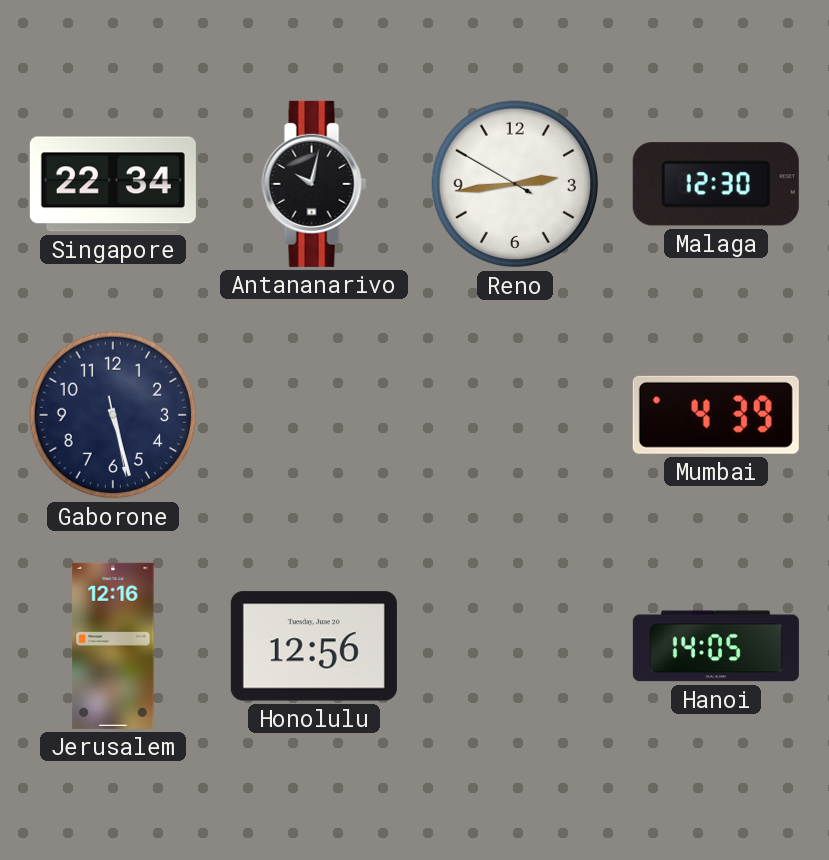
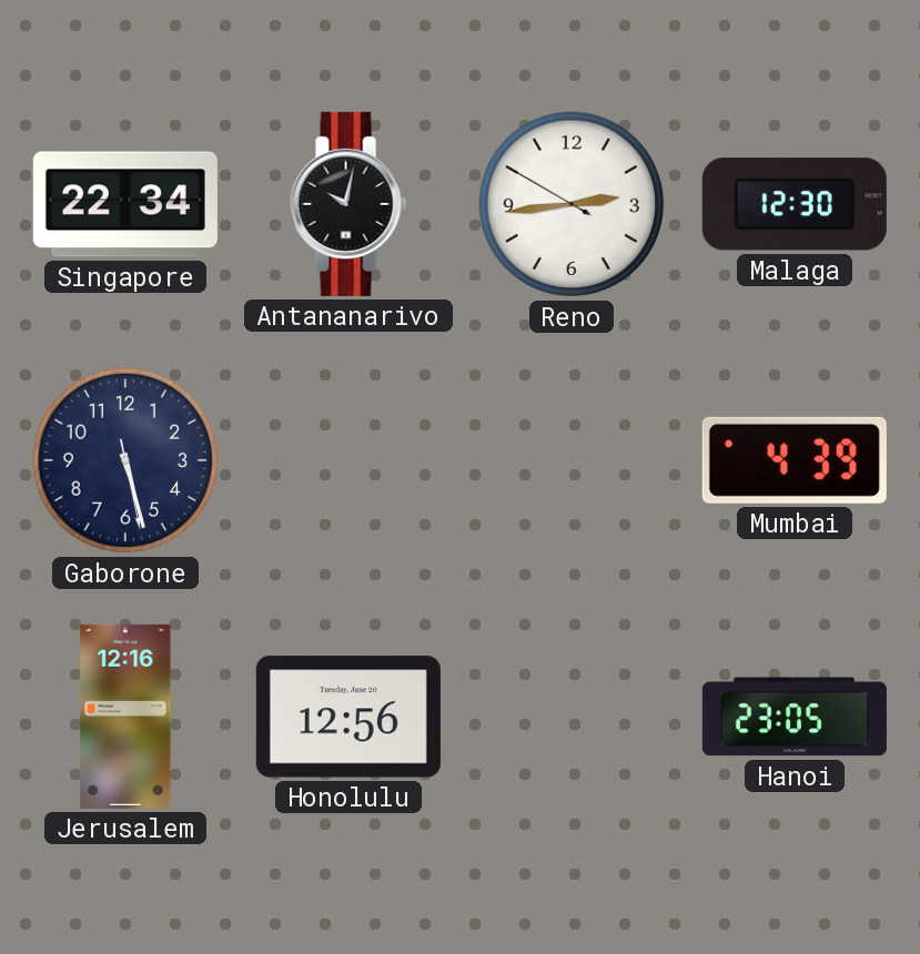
Hanoi: 14:05 -> 23:05 (795, 717)
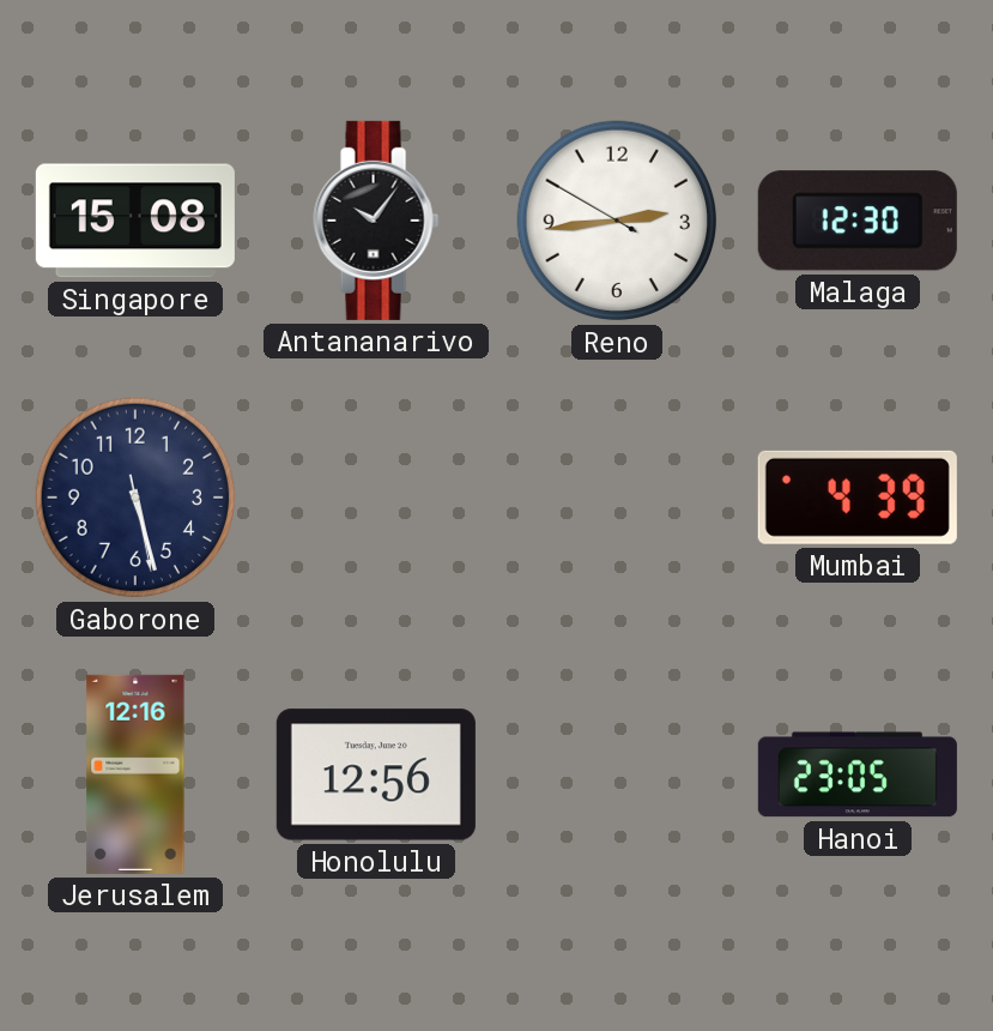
Singapore: 22:34 -> 15:08 (135, 221)
Antananarivo: 10:02 -> 10:06 (376, 221)
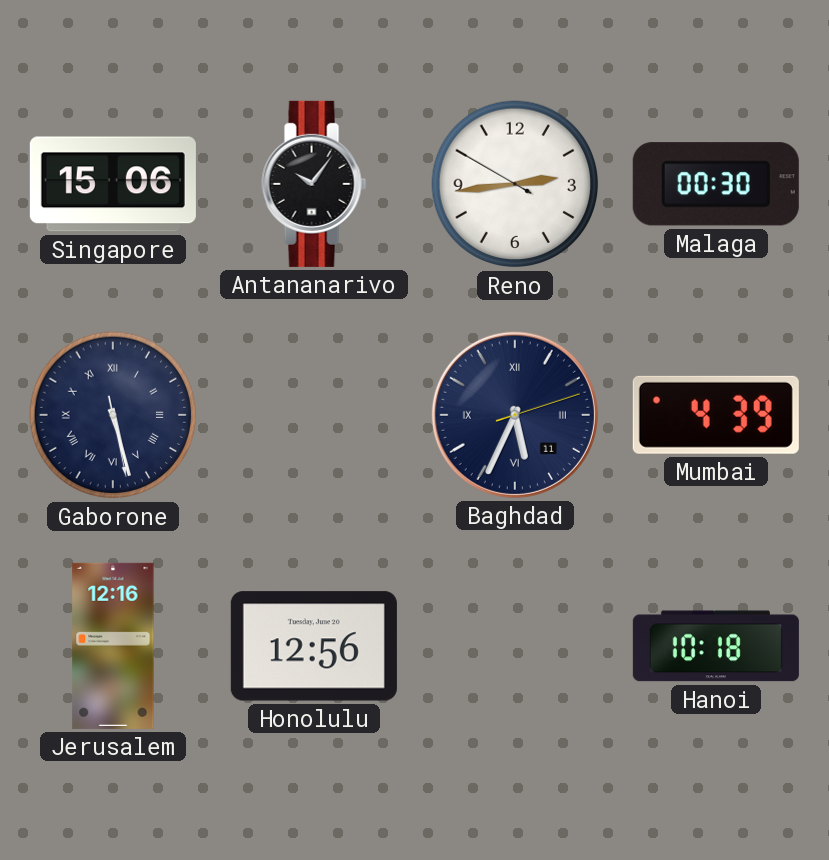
Singapore: 15:08 -> 15:06 (113, 184)
Malaga: 12:30 -> 00:30 (716, 184)
Gaborone numerals: Arabic -> Roman (113, 415)
Baghdad: none -> 5:34 (515, 415)
Hanoi: 23:05 -> 10:18 (716, 646)
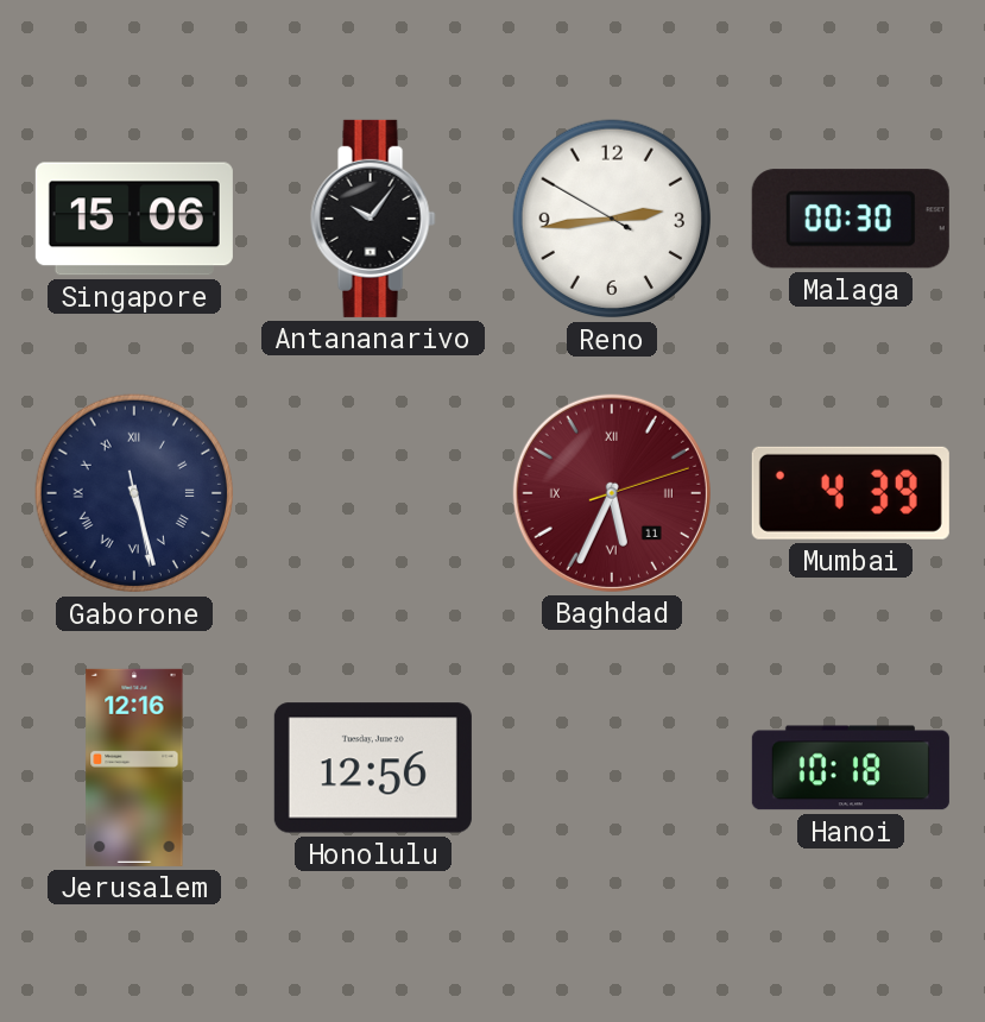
Baghdad dial: navy -> burgundy (612, 493)
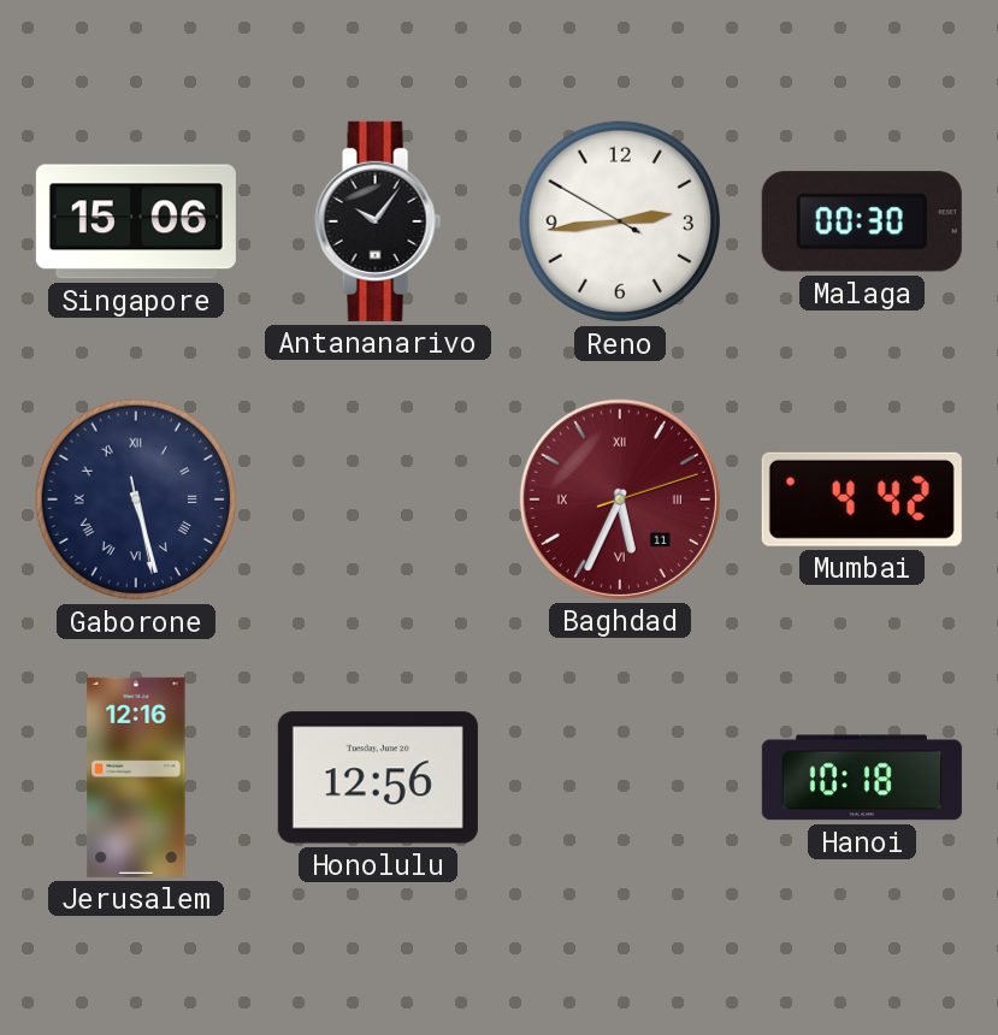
Mumbai: 4:39 -> 4:42 (862, 499)
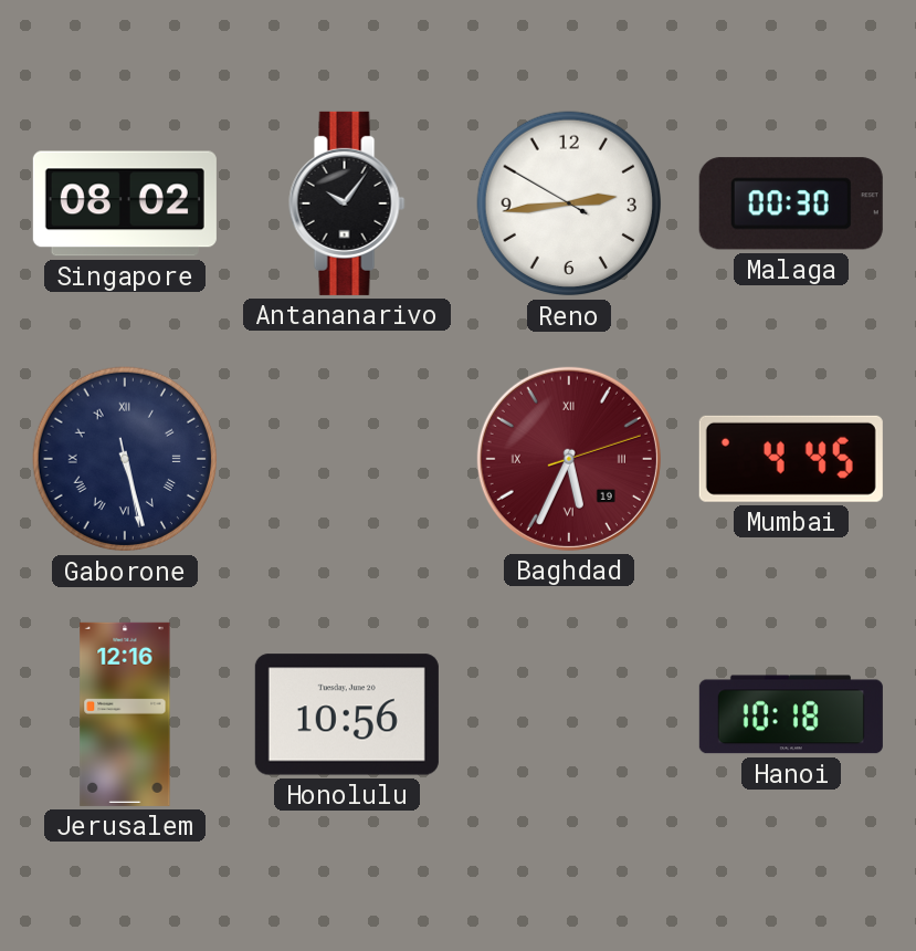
Singapore: 15:06 -> 08:02 (125, 203)
Baghdad date: 11 -> 19 (569, 459)
Mumbai: 4:42 -> 4:45 (791, 459)
Honolulu: 12:56 -> 10:56 (347, 714)
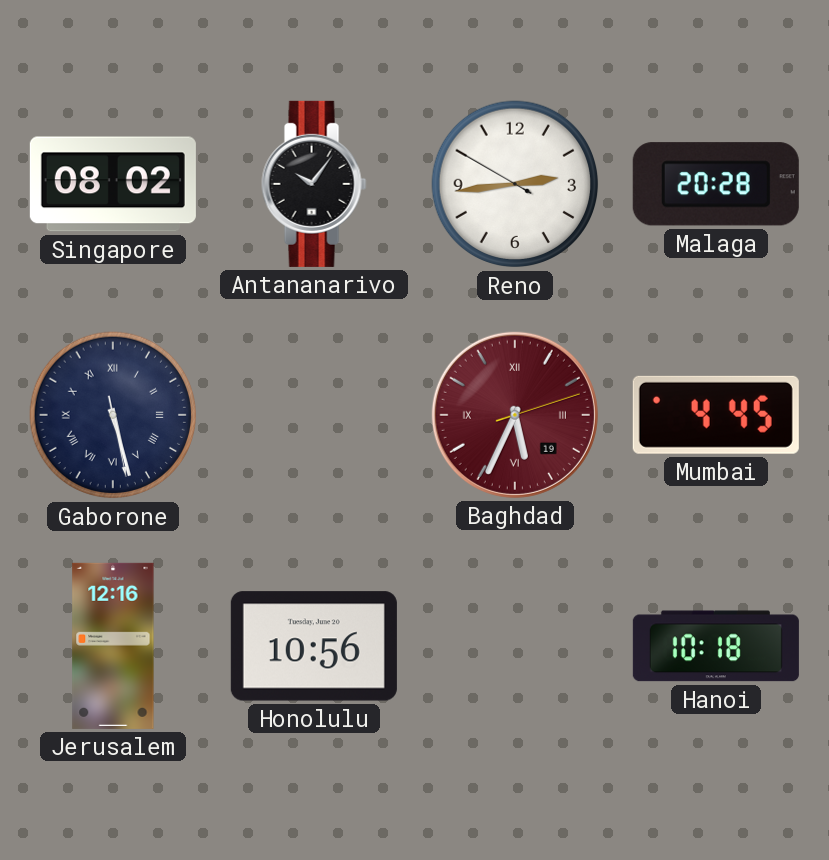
Malaga: 00:30 -> 20:28 (716, 184)
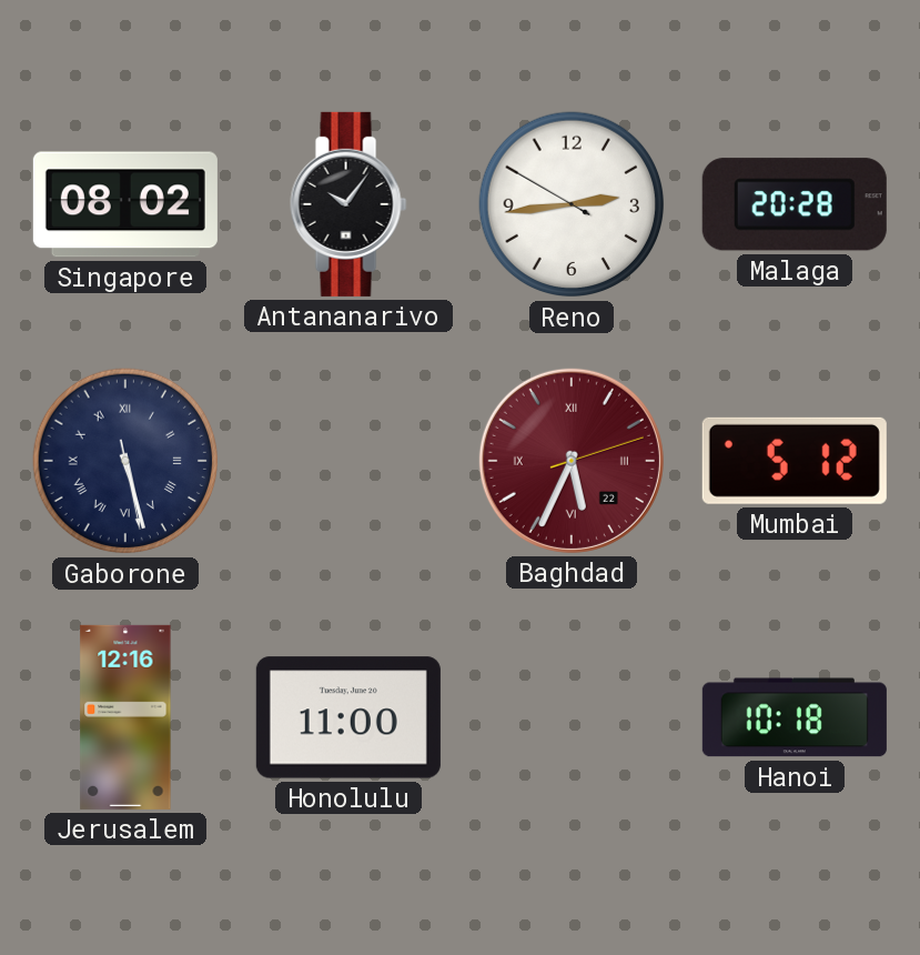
Baghdad date: 19 -> 22 (572, 461)
Mumbai: 4:45 -> 5:12 (795, 461)
Honolulu: 10:56 -> 11:00 (348, 717)
